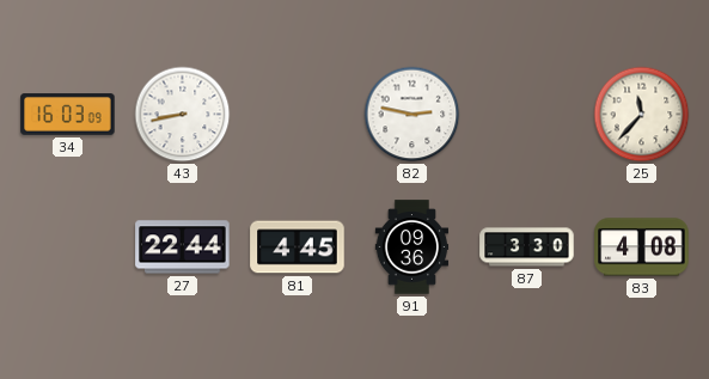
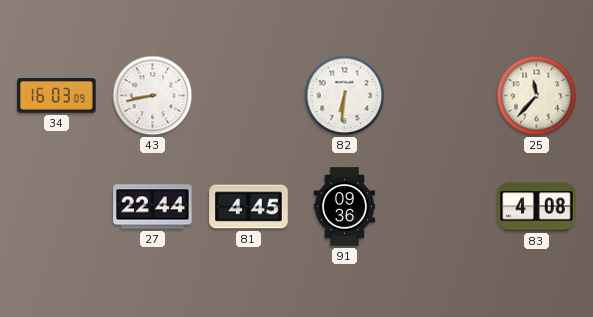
82: 2:47 -> 6:31 (345, 96)
87: 3:30 -> none (527, 247)
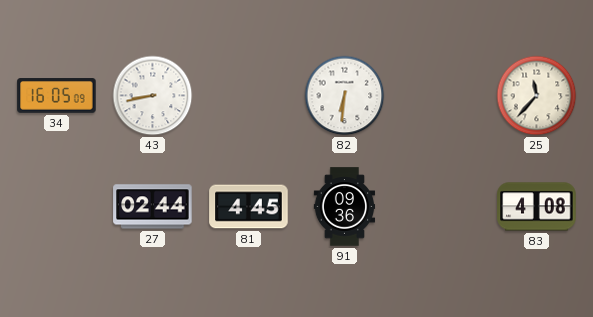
34: 16:03 -> 16:05 (57, 96)
27: 22:44 -> 02:44 (153, 207)
